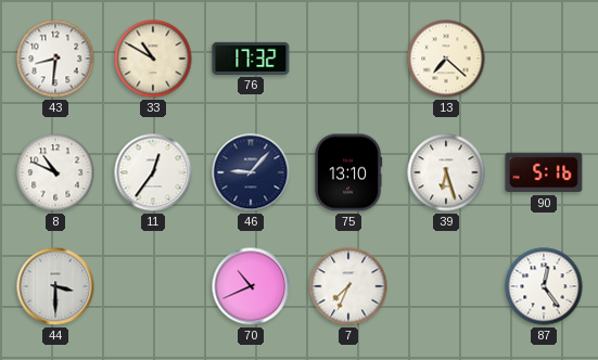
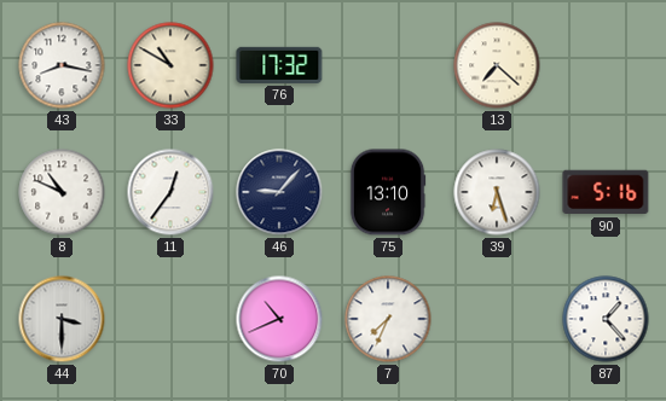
43: 8:31 -> 8:17 (62, 65)
87: 12:24 -> 1:23 (606, 319)
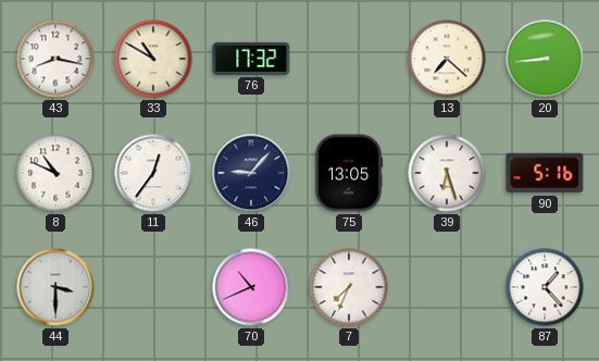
20: none -> 8:44 (545, 59)
75: 13:10 -> 13:05 (349, 173)
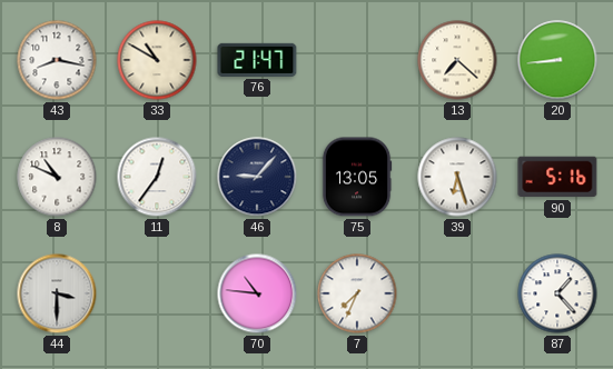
76: 17:32 -> 21:47 (257, 60)
70: 10:41 -> 10:46 (257, 293)
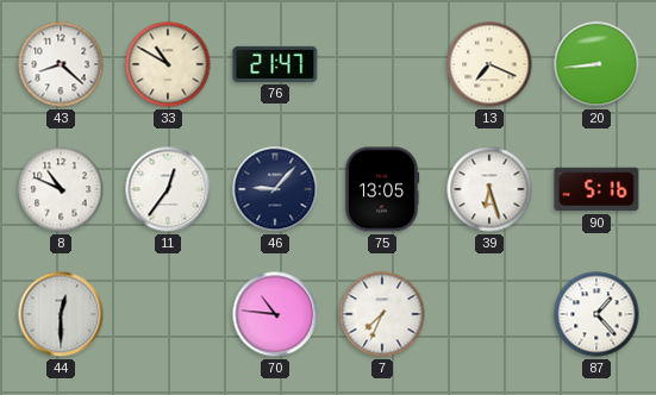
43: 8:17 -> 8:22 (61, 64)
13: 7:22 -> 7:19 (489, 64)
44: 3:30 -> 12:30 (61, 314)
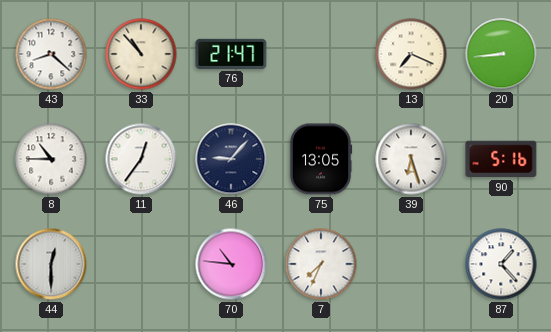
33: 10:50 -> 10:53 (141, 54)
8: 10:49 -> 10:45 (51, 159)
